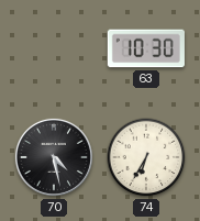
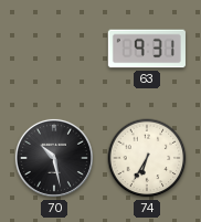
63: 10:30 -> 9:31 (147, 49)
70: 4:28 -> 10:28 (54, 158)
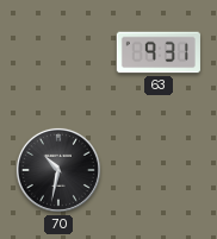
70: 10:28 -> 10:32 (58, 170)
74: 6:35 -> none (147, 158)
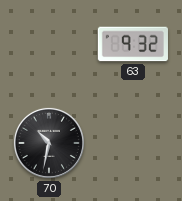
63: 9:31 -> 9:32 (133, 44)
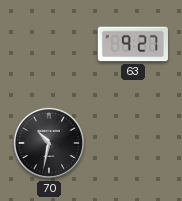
63: 9:32 -> 9:27 (133, 44)
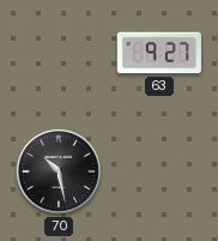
70: 10:32 -> 10:28 (59, 171)
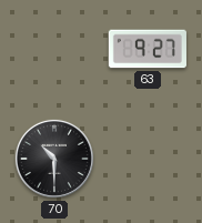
70: 10:28 -> 10:30 (54, 159)
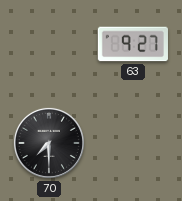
70: 10:30 -> 7:30 (49, 143)
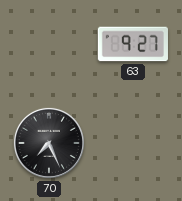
70: 7:30 -> 7:26 (49, 143)
